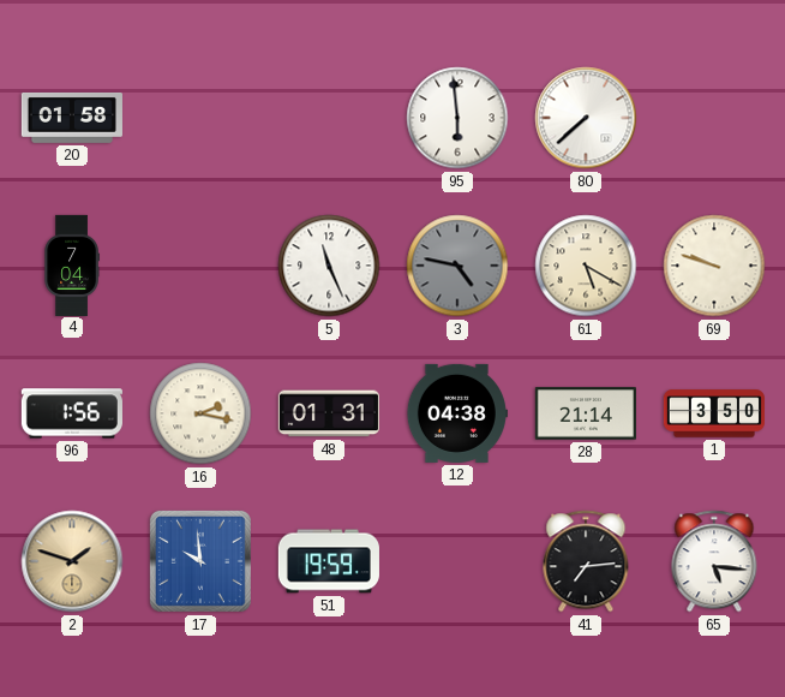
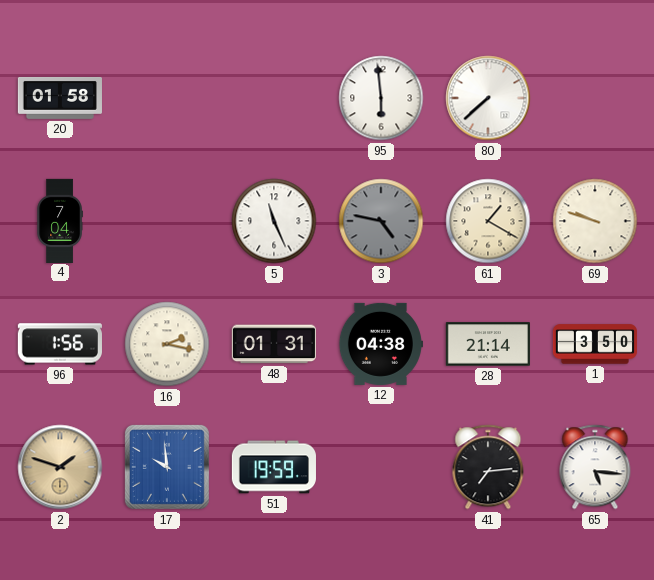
61: 5:20 -> 1:20 (488, 221)
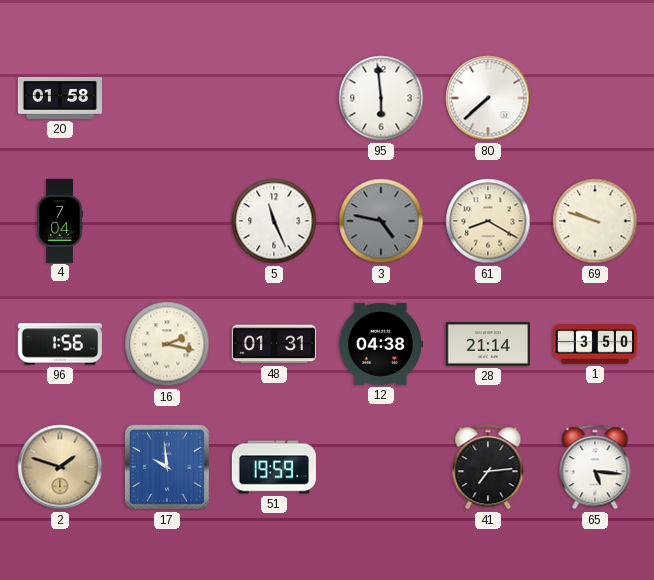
61: 1:20 -> 8:20 (488, 221)
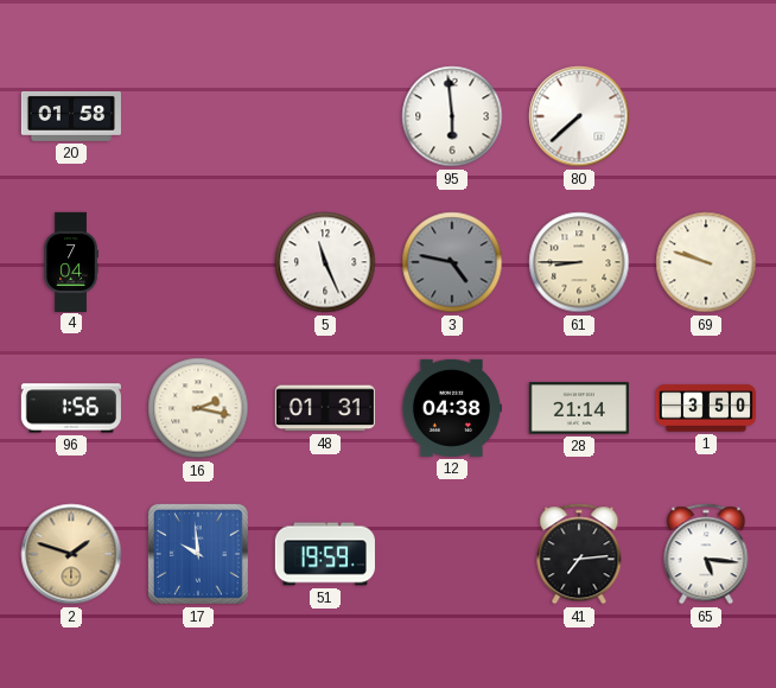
61: 8:20 -> 8:45 (579, 262)
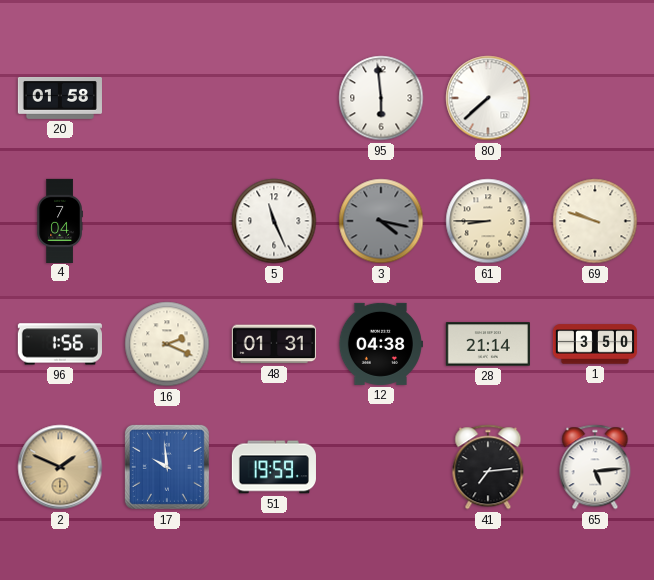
3: 4:47 -> 4:17 (381, 221)
16: 2:17 -> 2:19 (167, 344)
2: 1:48 -> 1:49 (60, 467)
65: 5:16 -> 5:14 (595, 467)
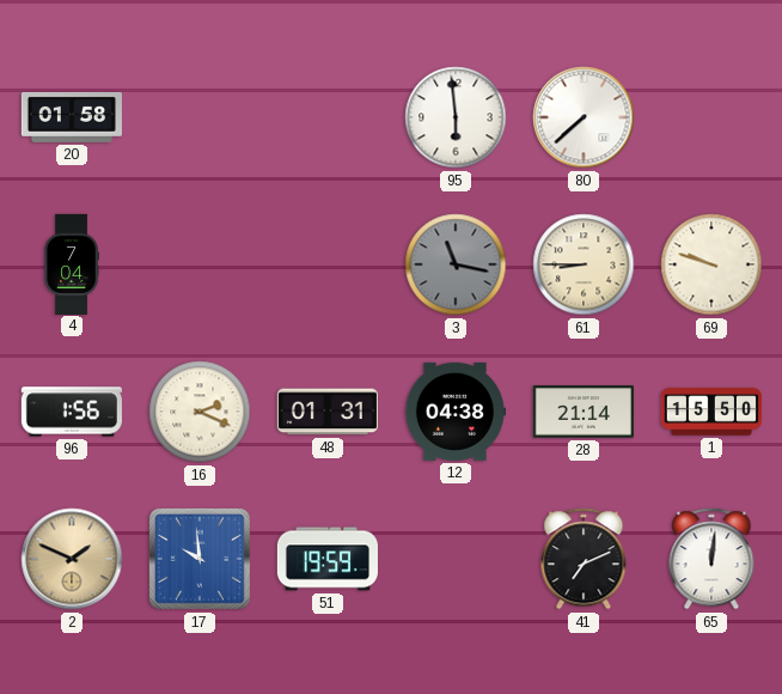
5: 11:26 -> none (274, 221)
3: 4:17 -> 11:17 (456, 264)
1: 3:50 -> 15:50 (711, 412)
41: 7:14 -> 7:11 (584, 559)
65: 5:14 -> 12:01 (711, 559)
